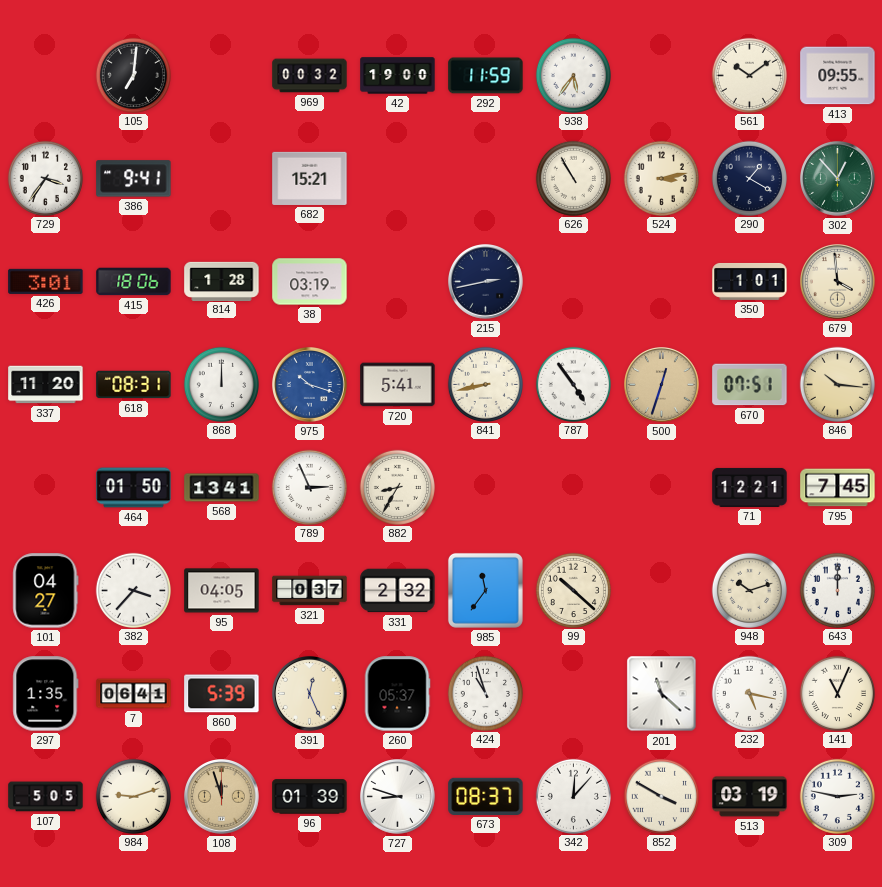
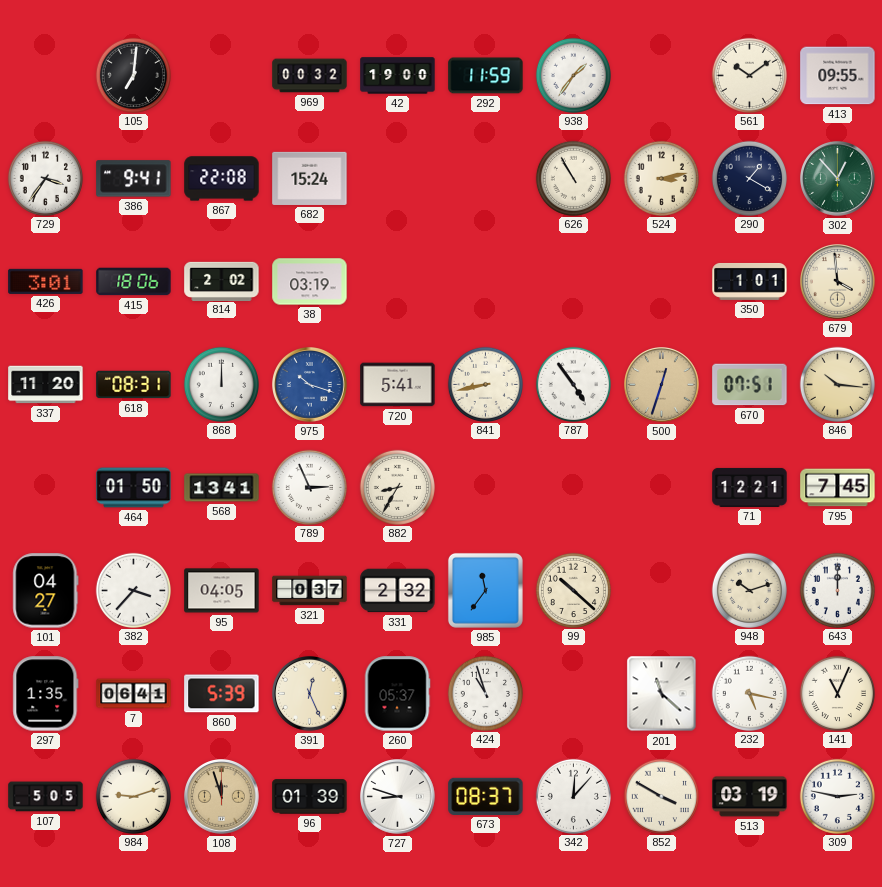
938: 5:36 -> 1:36 (573, 75)
867: none -> 22:08 (222, 179)
682: 15:21 -> 15:24 (310, 178)
814: 1:28 -> 2:02 (222, 281)
215: 2:43 -> none (486, 282)
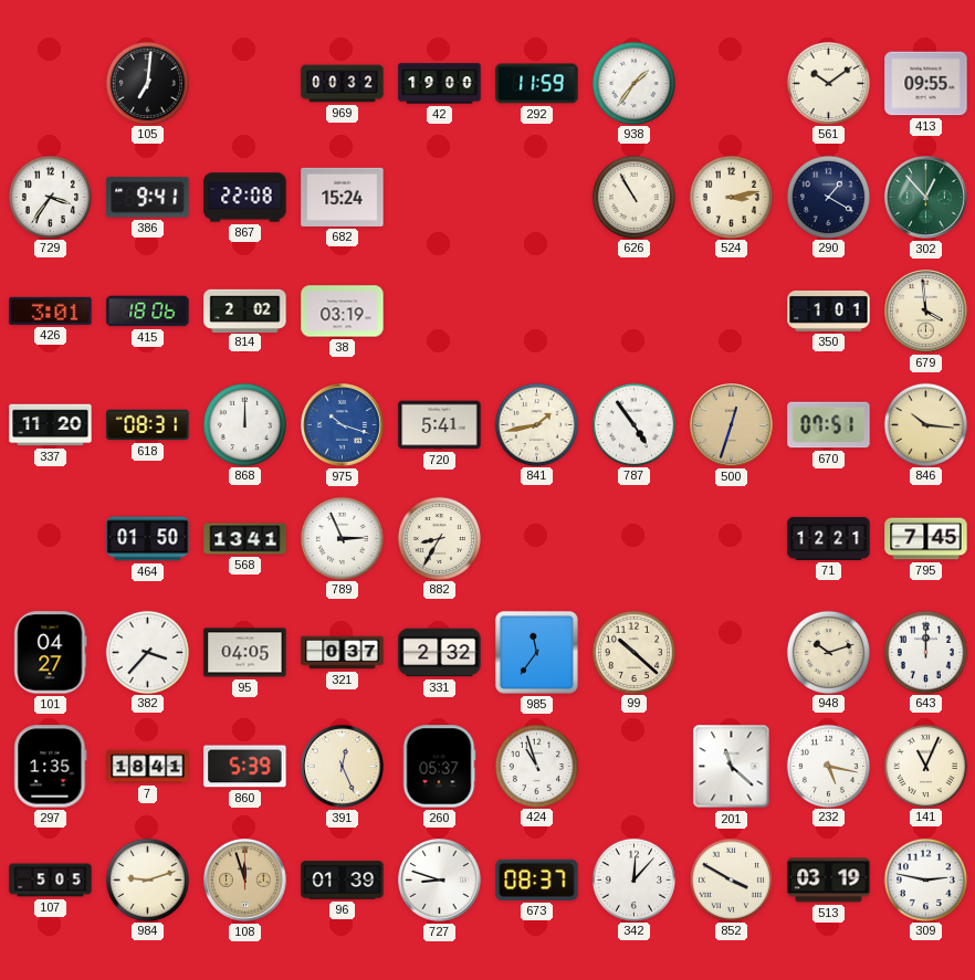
841: 8:43 -> 1:43 (536, 424)
7: 06:41 -> 18:41 (148, 767)
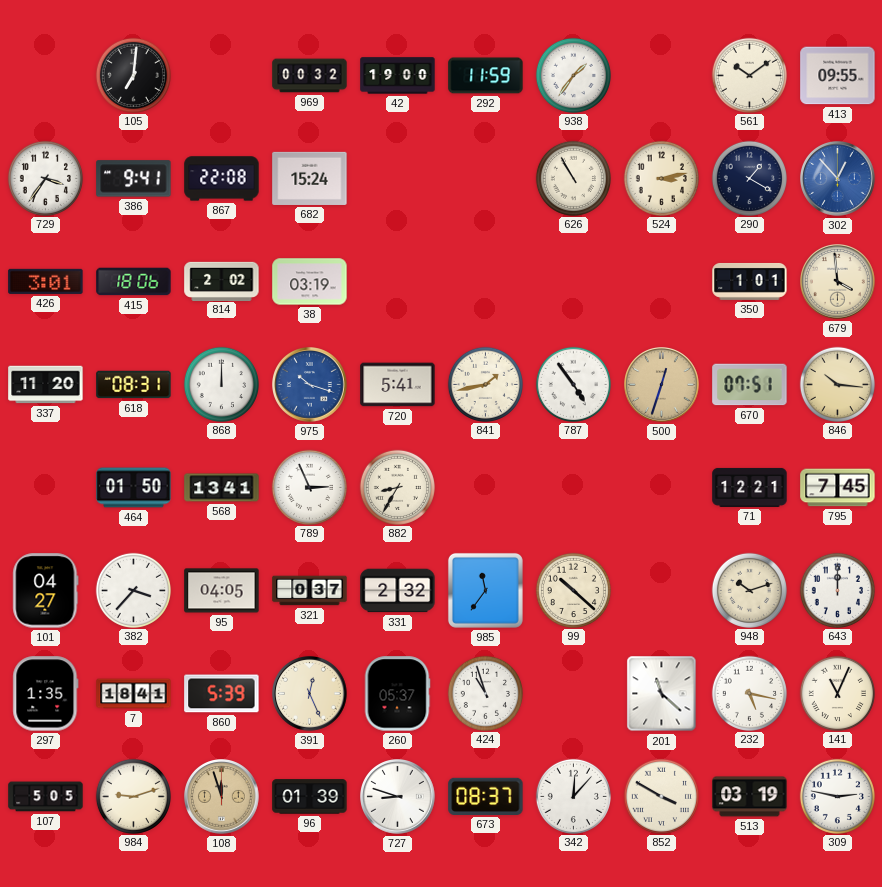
302 dial: green -> blue (838, 179)
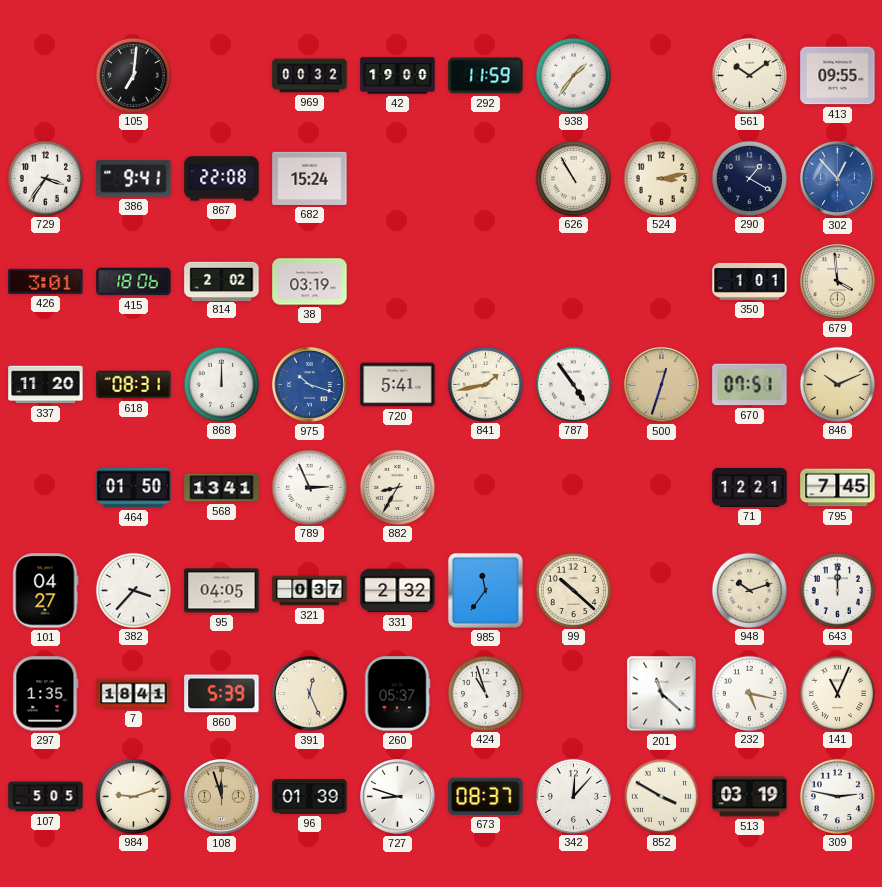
846: 10:16 -> 10:11 (837, 384)
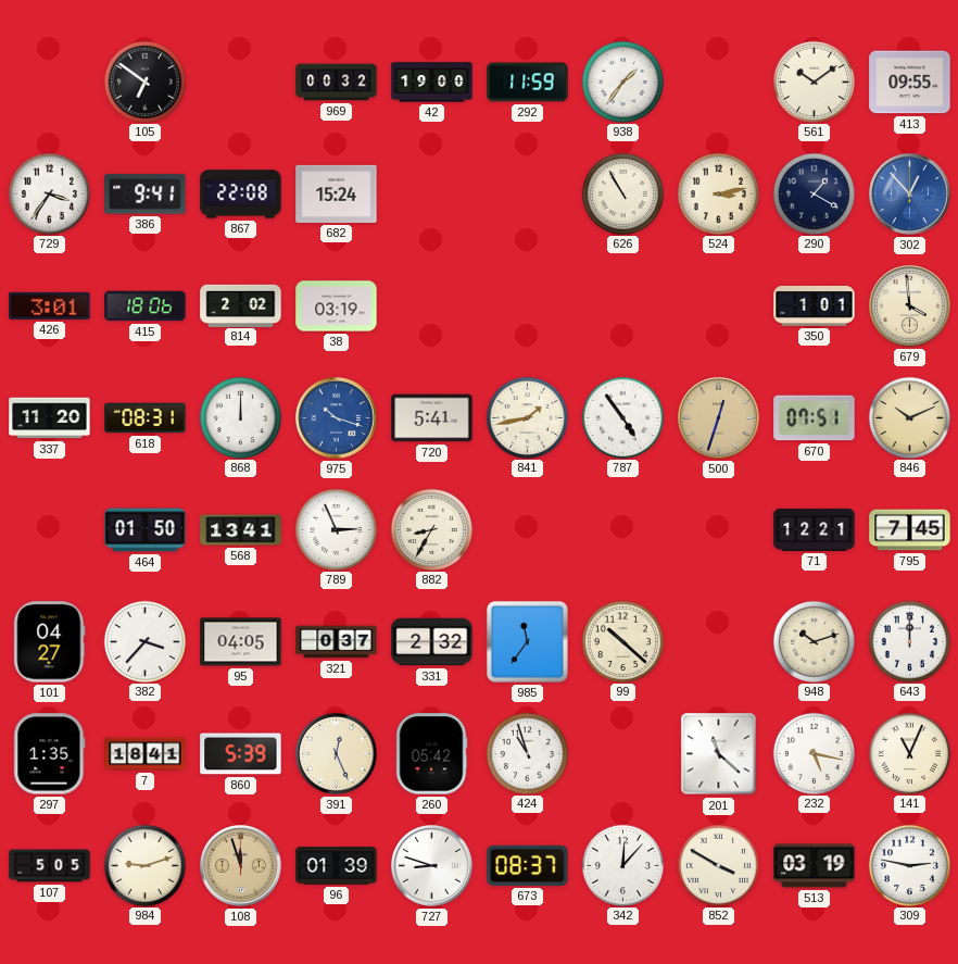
105: 7:01 -> 6:51 (144, 82)
260: 05:37 -> 05:42 (431, 754)
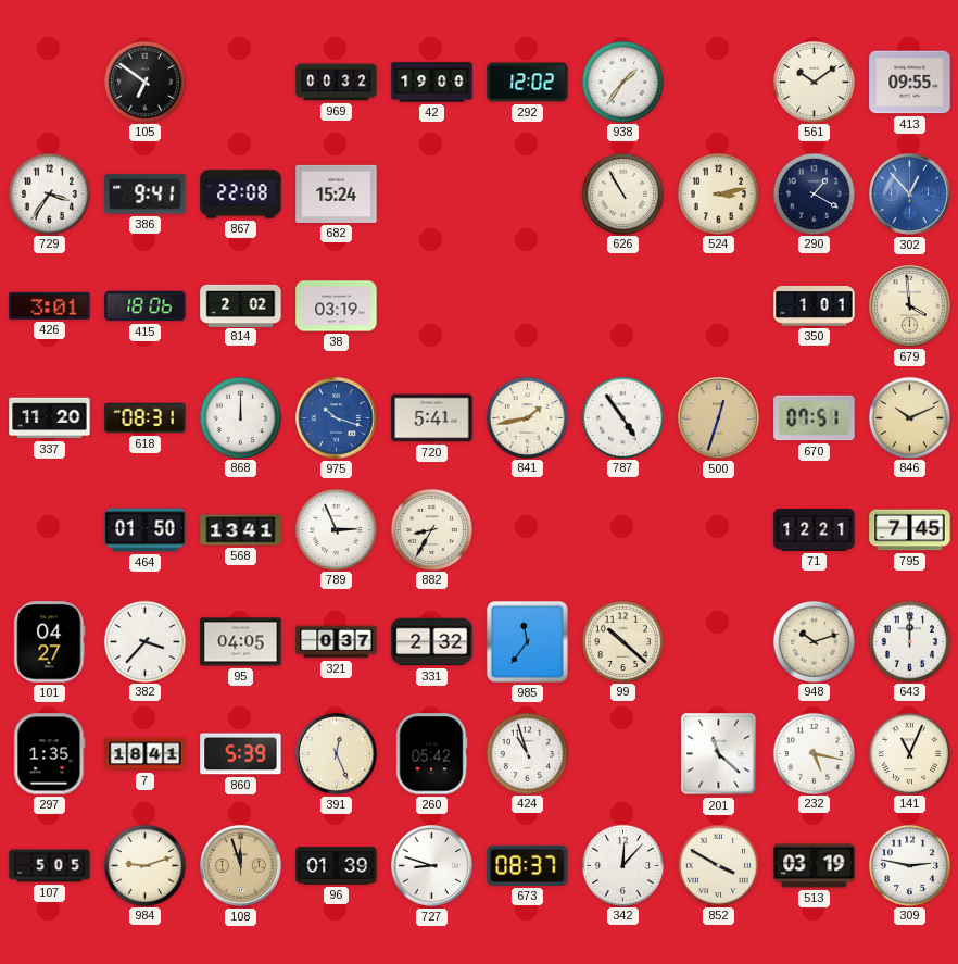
292: 11:59 -> 12:02 (528, 83)
